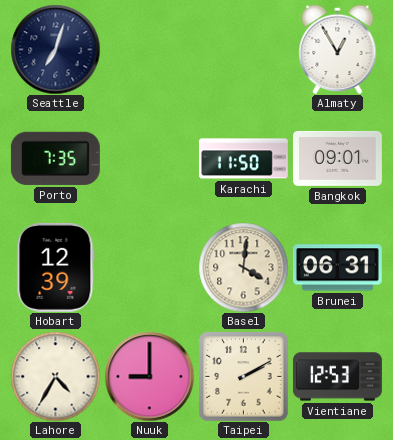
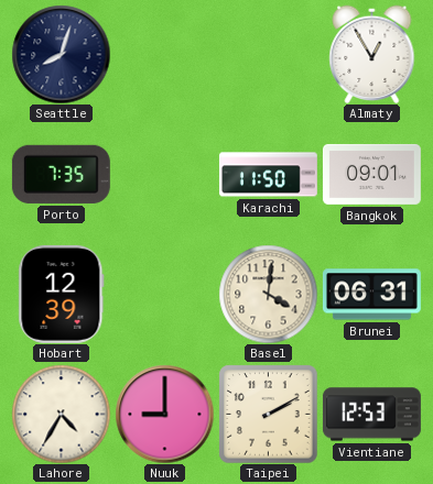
Seattle: 7:03 -> 8:03 (61, 54)
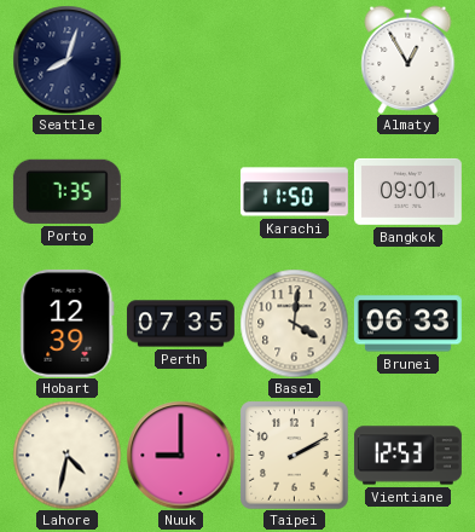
Perth: none -> 07:35 (180, 324)
Brunei: 06:31 -> 06:33 (407, 324)
Lahore: 4:35 -> 4:32 (66, 455)
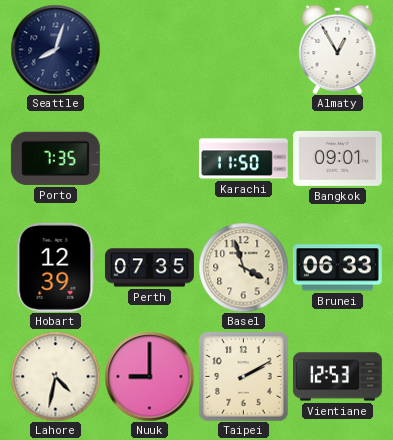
Basel: 4:01 -> 3:57 (243, 267)
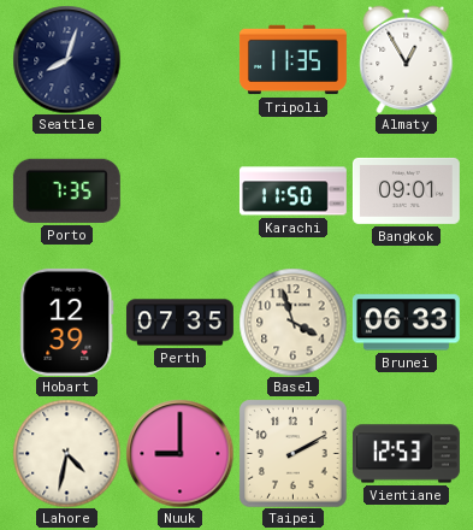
Tripoli: none -> 11:35 (292, 60)
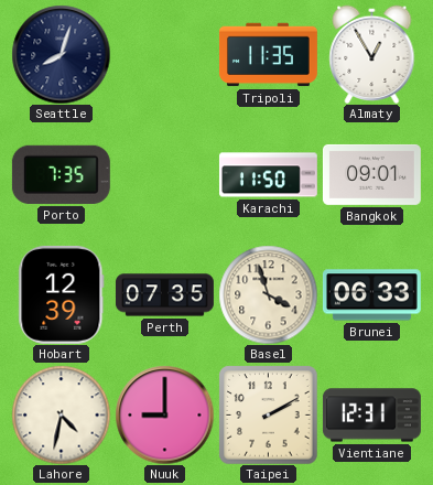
Vientiane: 12:53 -> 12:31 (371, 416)
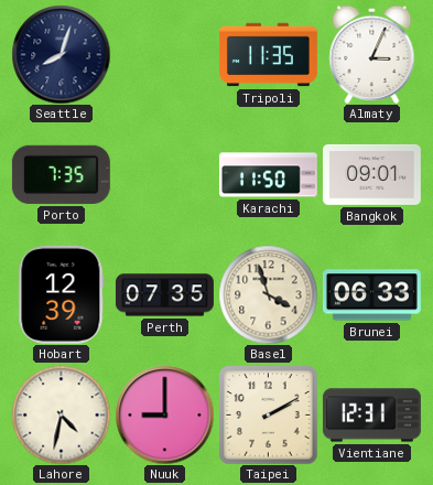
Almaty: 12:55 -> 3:04 (372, 54)
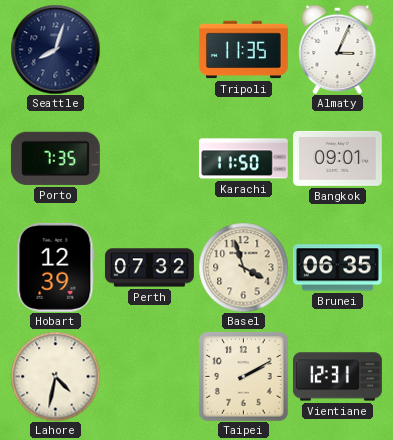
Perth: 07:35 -> 07:32 (149, 268)
Brunei: 06:33 -> 06:35 (337, 268)
Nuuk: 9:00 -> none (164, 414)
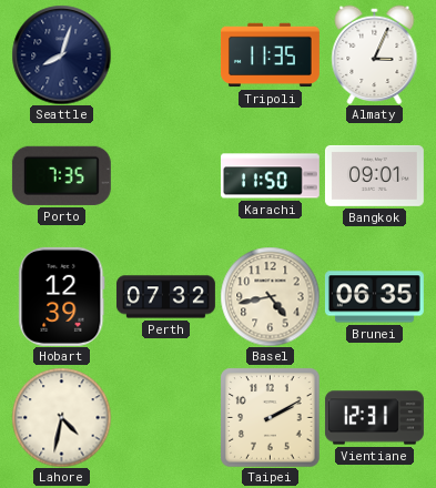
Basel: 3:57 -> 4:43 (270, 296)
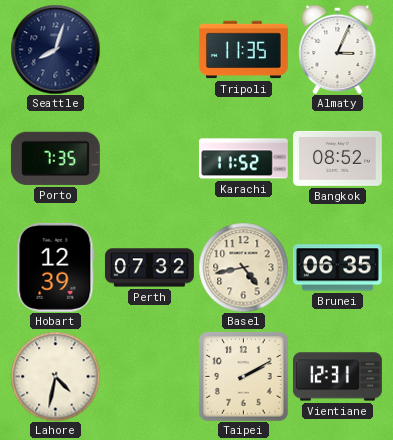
Karachi: 11:50 -> 11:52 (243, 159)
Bangkok: 09:01 -> 08:52 (337, 158)
